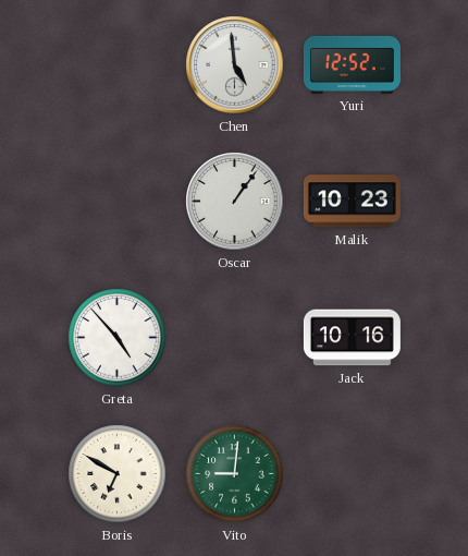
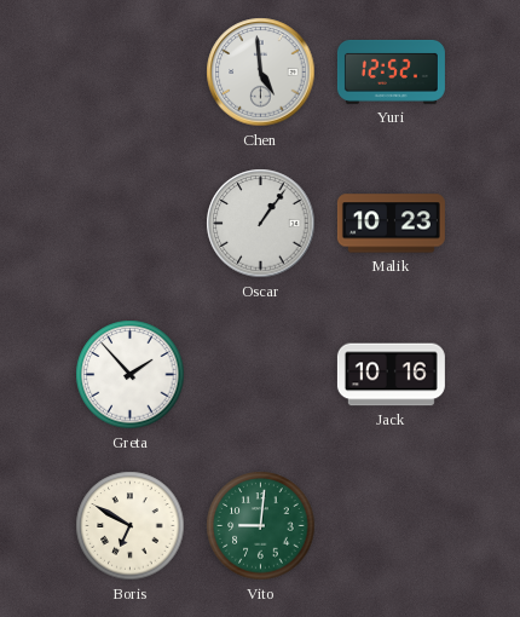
Greta: 4:53 -> 1:53 (131, 375)
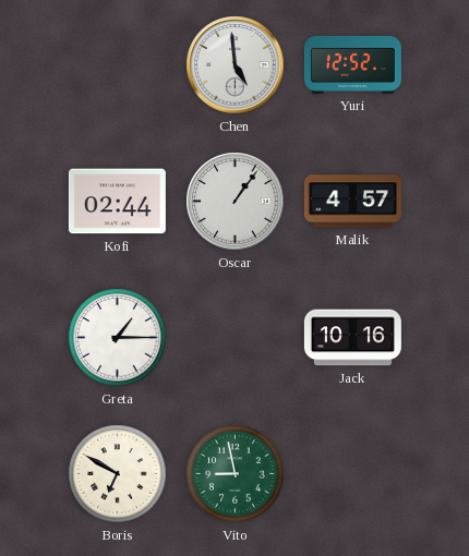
Kofi: none -> 02:44 (117, 202)
Malik: 10:23 -> 4:57 (352, 202)
Greta: 1:53 -> 1:15 (118, 338)
Vito: 9:01 -> 8:58 (236, 474)
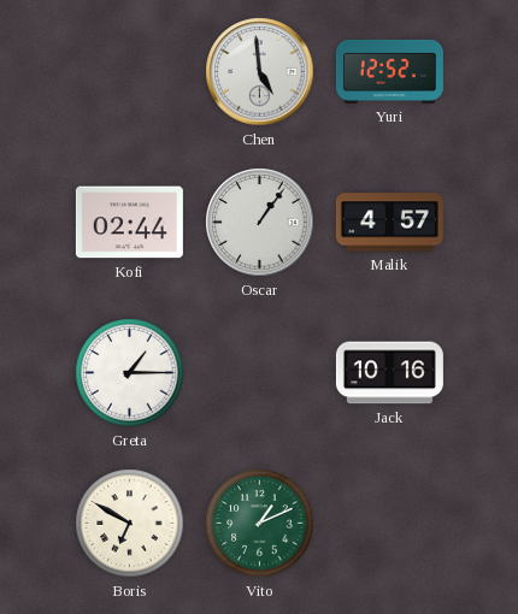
Vito: 8:58 -> 1:11 (260, 524)
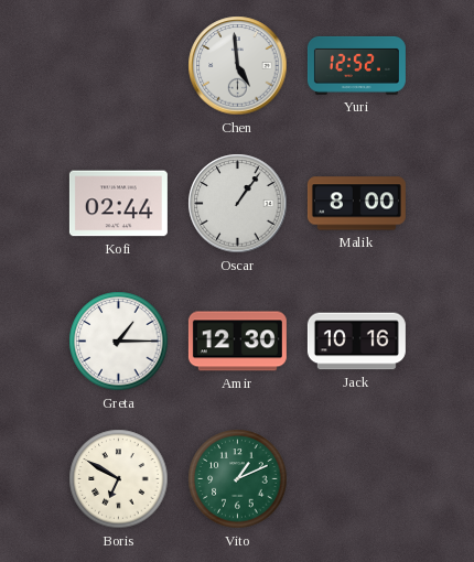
Malik: 4:57 -> 8:00 (356, 204)
Amir: none -> 12:30 (237, 342)
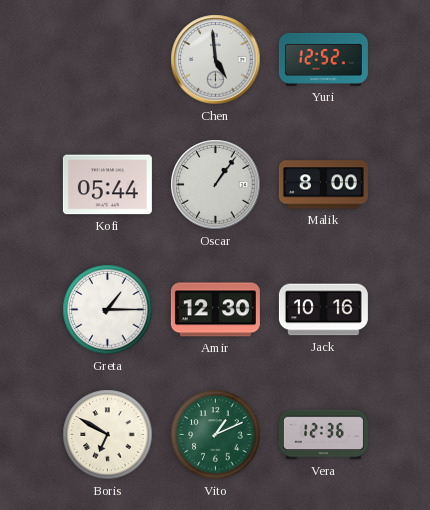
Kofi: 02:44 -> 05:44 (107, 185)
Vera: none -> 12:36 (323, 435)
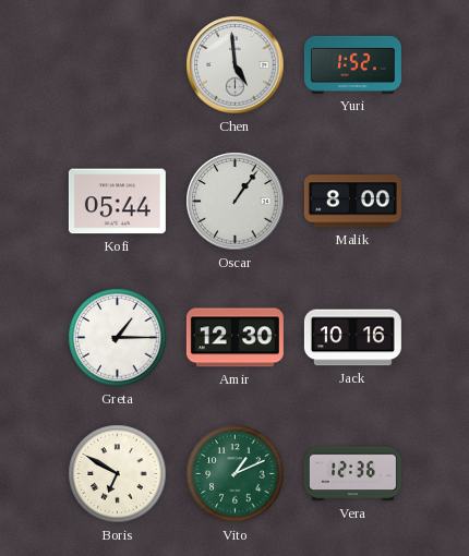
Yuri: 12:52 -> 1:52 (352, 64)
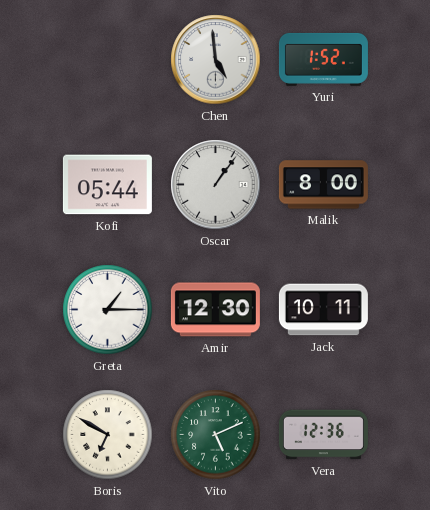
Jack: 10:16 -> 10:11 (323, 310)
Vito: 1:11 -> 5:11 (216, 435)
